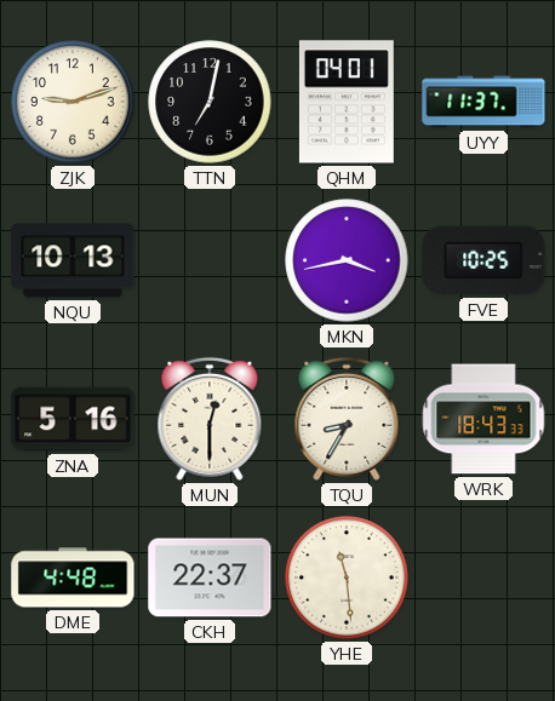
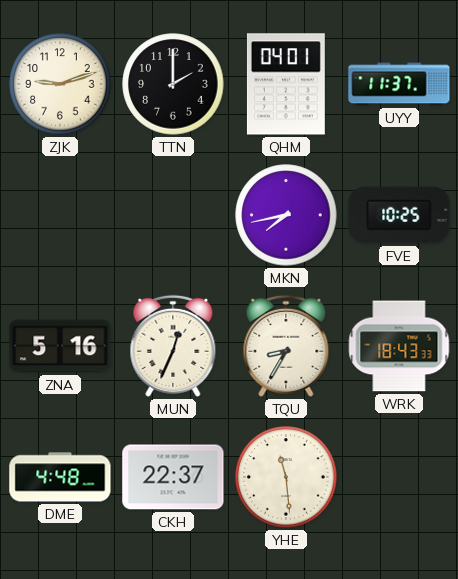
TTN: 7:02 -> 2:00 (173, 84)
NQU: 10:13 -> none (73, 260)
MKN: 3:43 -> 7:43 (286, 215)
MUN: 12:30 -> 12:34 (173, 346)
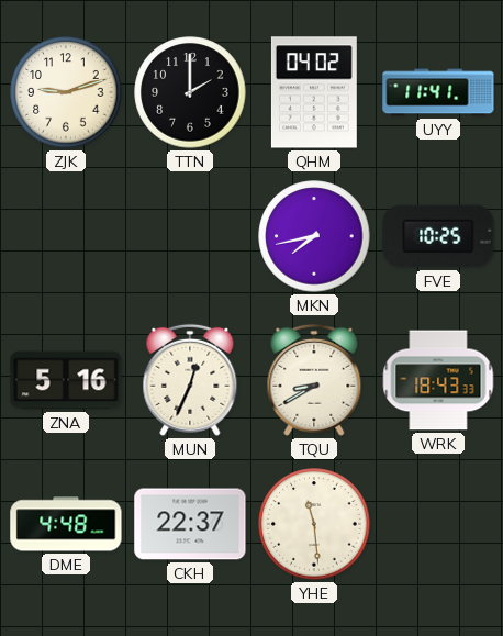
QHM: 04:01 -> 04:02 (314, 92)
UYY: 11:37 -> 11:41 (438, 92)
TQU: 8:35 -> 8:40 (314, 380)
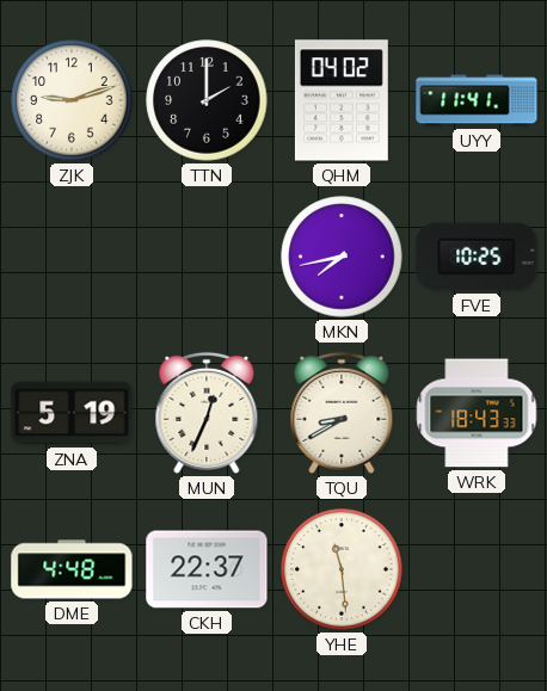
ZNA: 5:16 -> 5:19 (72, 413)
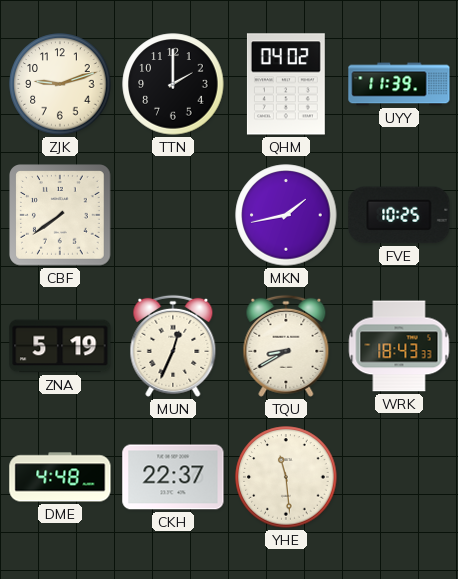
UYY: 11:41 -> 11:39 (399, 84)
CBF: none -> 7:39 (61, 216)
MKN: 7:43 -> 1:43 (286, 215)
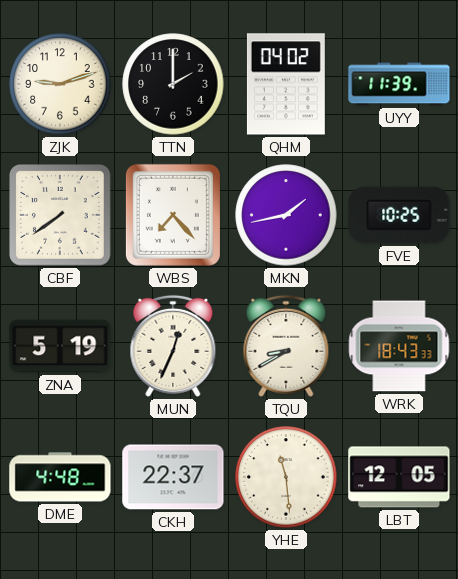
WBS: none -> 7:23 (173, 215)
LBT: none -> 12:05 (399, 477)
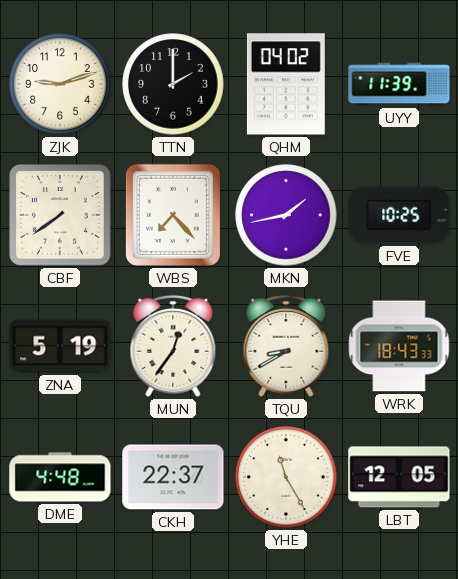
MUN: 12:34 -> 12:36 (173, 346)
YHE: 11:29 -> 11:25 (286, 477)
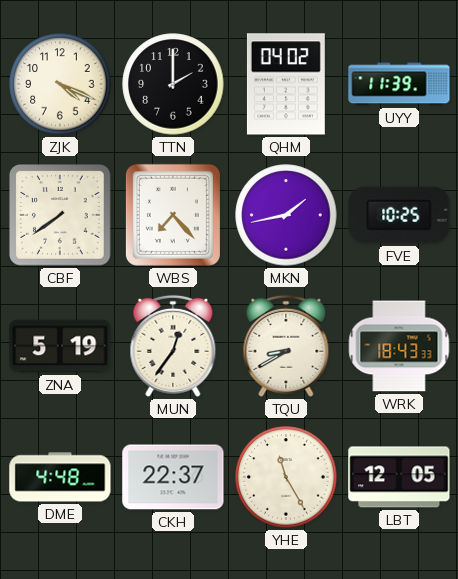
ZJK: 9:12 -> 4:19 (60, 84)
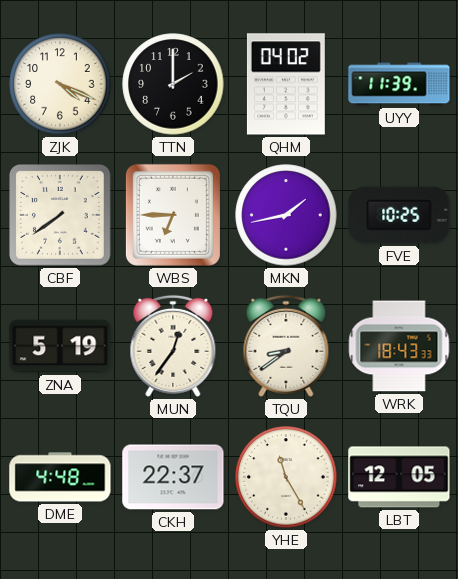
WBS: 7:23 -> 6:45 (173, 215)
TQU: 8:40 -> 8:39 (286, 346)
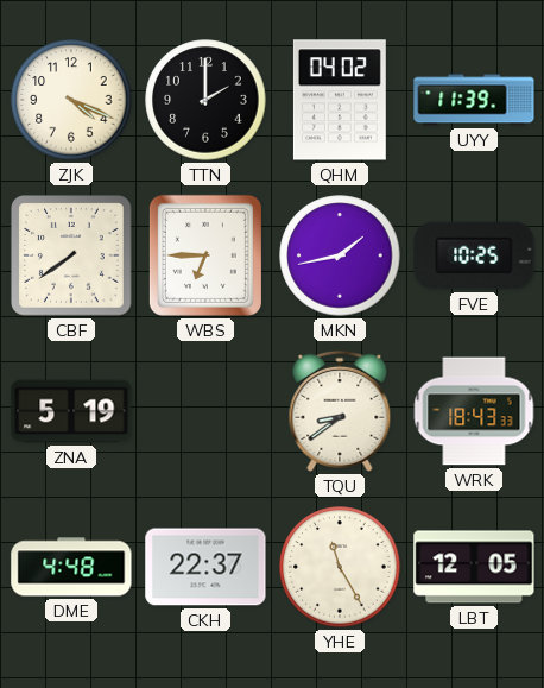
MUN: 12:36 -> none (173, 346)
